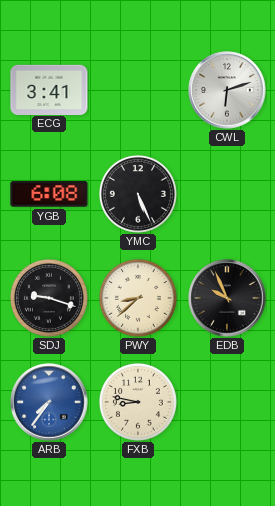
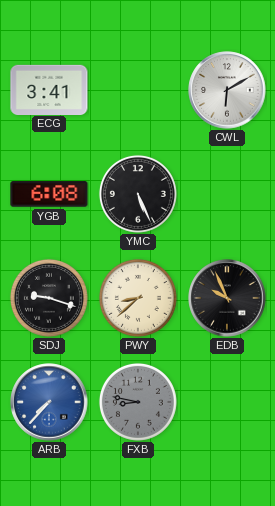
CWL: 6:12 -> 6:10 (227, 90)
ARB: 7:36 -> 7:37 (49, 402)
FXB dial: cream -> grey (138, 402)
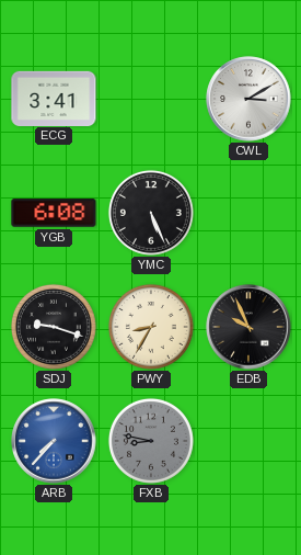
CWL: 6:10 -> 3:10 (248, 99)
PWY: 8:38 -> 8:35 (151, 327)
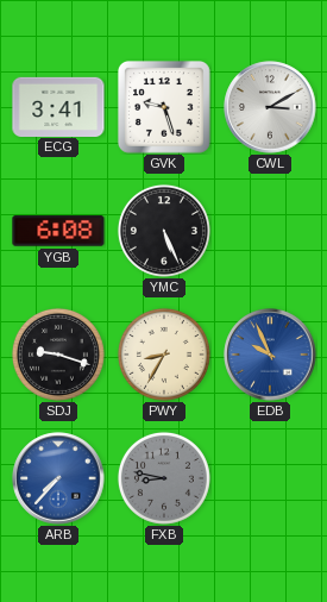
GVK: none -> 9:27 (165, 108)
EDB dial: black -> blue (270, 355)
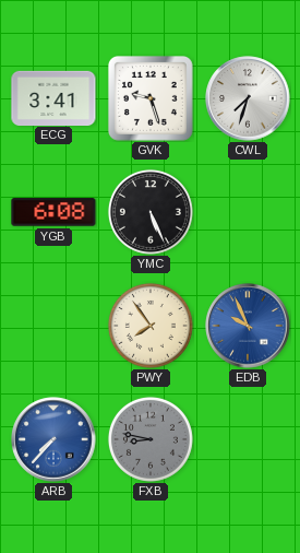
CWL: 3:10 -> 7:33 (248, 98)
SDJ: 9:18 -> none (58, 355)
PWY: 8:35 -> 7:54 (151, 326)
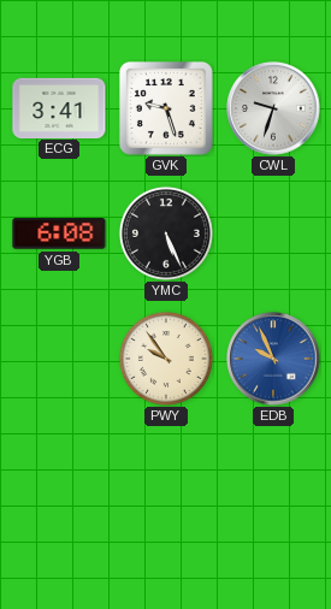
CWL: 7:33 -> 9:33 (273, 108)
PWY: 7:54 -> 9:54 (166, 359)
ARB: 7:37 -> none (53, 439)
FXB: 8:47 -> none (151, 439)
